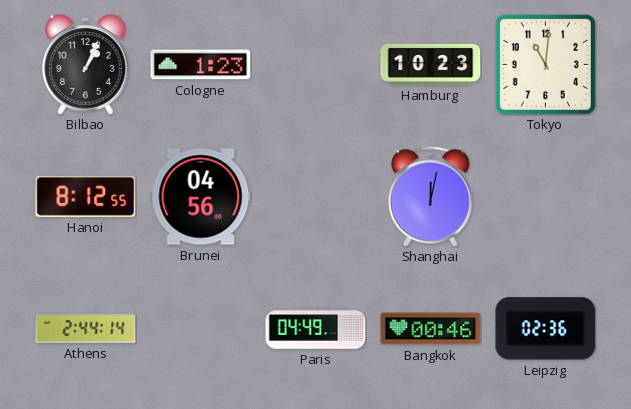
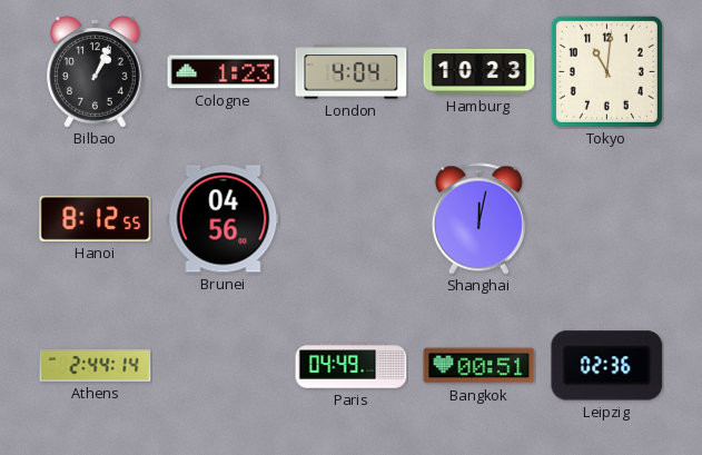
London: none -> 4:04 (352, 72)
Bangkok: 00:46 -> 00:51 (479, 366)
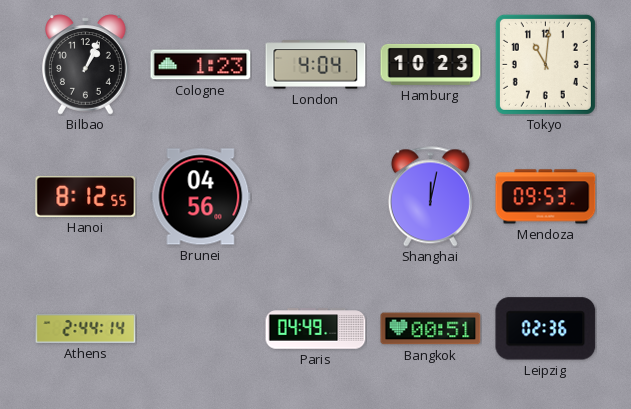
Mendoza: none -> 09:53 (546, 197)
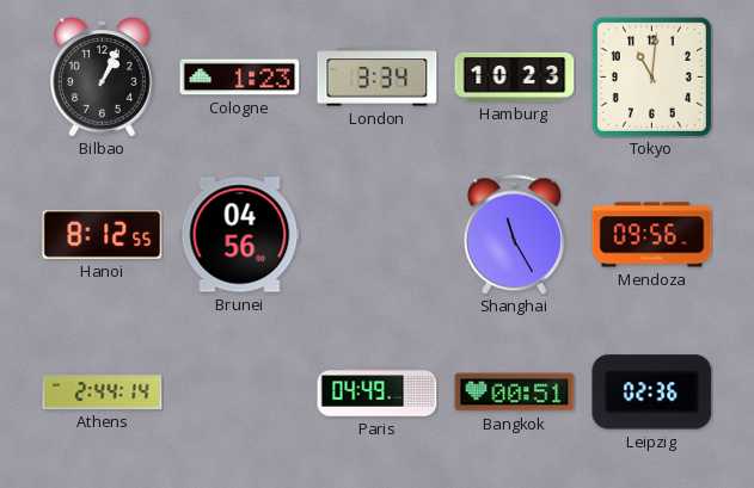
London: 4:04 -> 3:34 (378, 78)
Shanghai: 12:02 -> 11:25 (514, 235)
Mendoza: 09:53 -> 09:56 (652, 235)
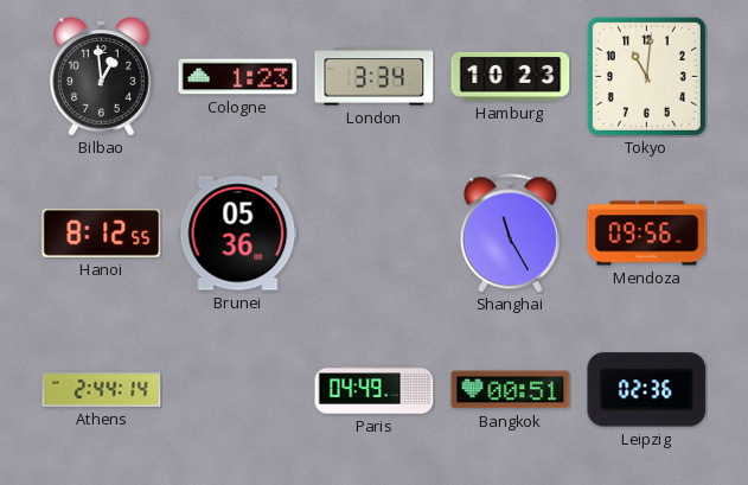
Bilbao: 1:04 -> 12:59 (102, 77)
Brunei: 04:56 -> 05:36 (238, 234)
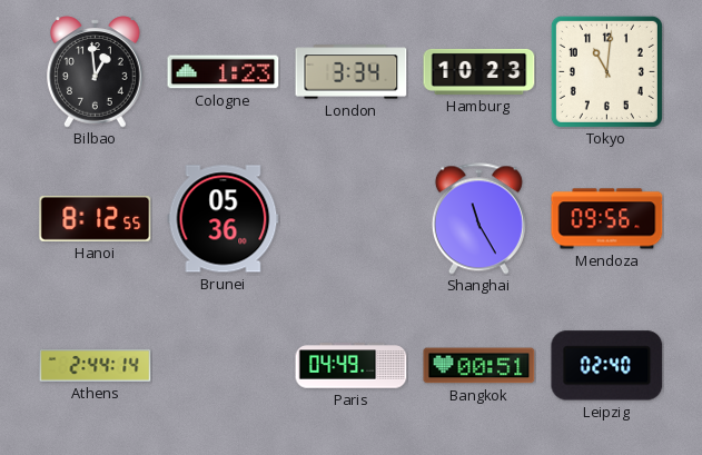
Leipzig: 02:36 -> 02:40 (607, 366)
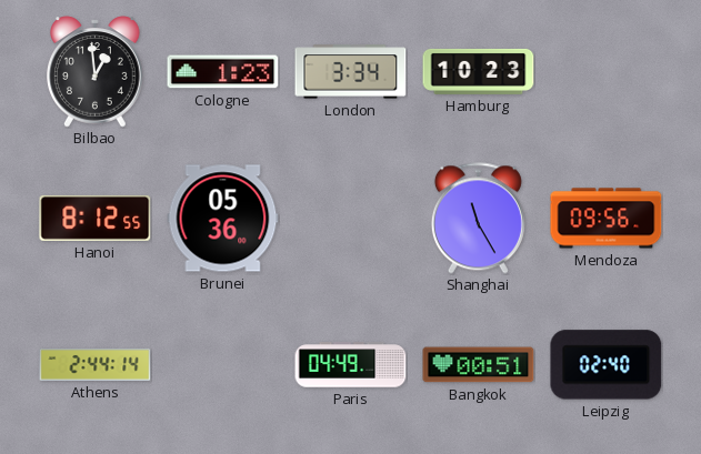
Tokyo: 11:01 -> none (606, 71)
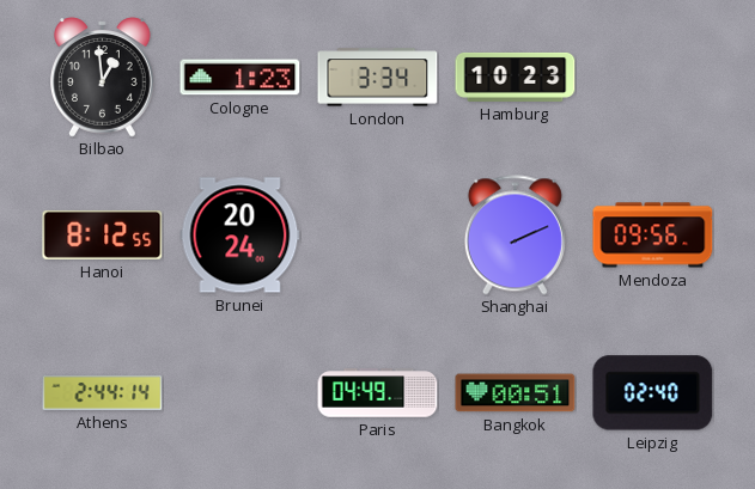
Brunei: 05:36 -> 20:24 (240, 236)
Shanghai: 11:25 -> 2:11 (515, 236)
